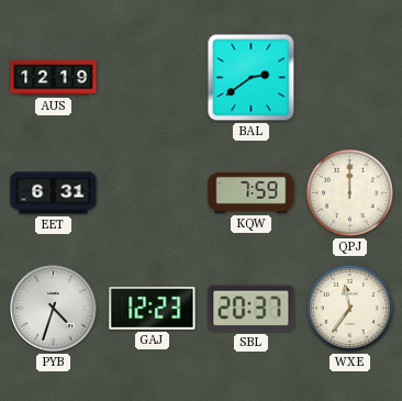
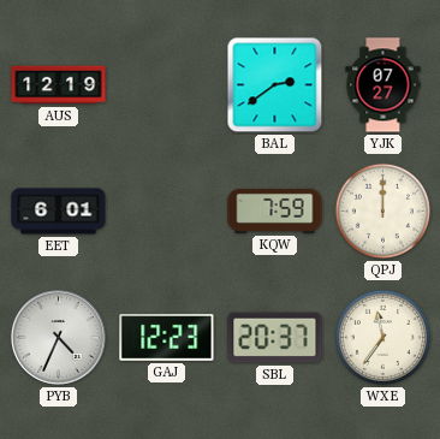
YJK: none -> 07:27 (383, 85)
EET: 6:31 -> 6:01 (59, 212)
PYB: 4:33 -> 4:34 (59, 338)
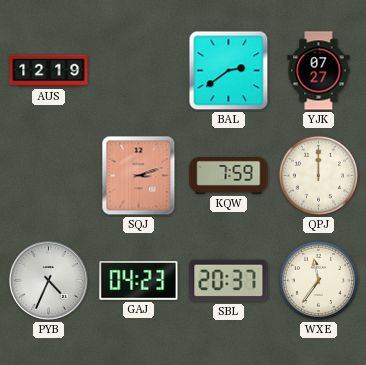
EET: 6:01 -> none (59, 212)
SQJ: none -> 3:12 (139, 176)
GAJ: 12:23 -> 04:23 (139, 281)
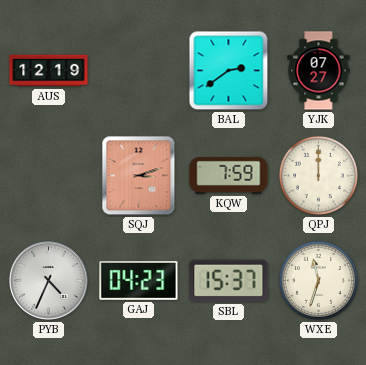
SBL: 20:37 -> 15:37 (229, 281)
WXE: 11:36 -> 11:33 (318, 280)
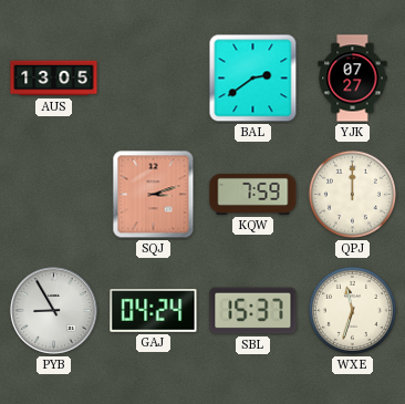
AUS: 12:19 -> 13:05 (54, 79)
PYB: 4:34 -> 8:55 (54, 311)
GAJ: 04:23 -> 04:24 (154, 311)
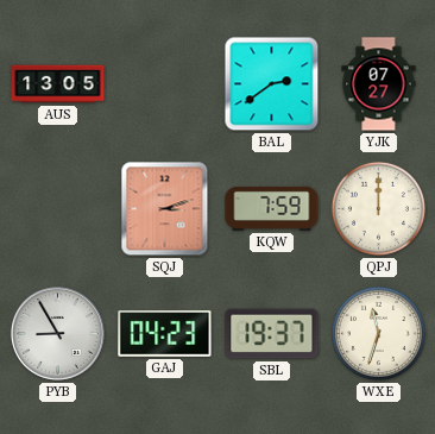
GAJ: 04:24 -> 04:23 (165, 334)
SBL: 15:37 -> 19:37 (272, 334)
